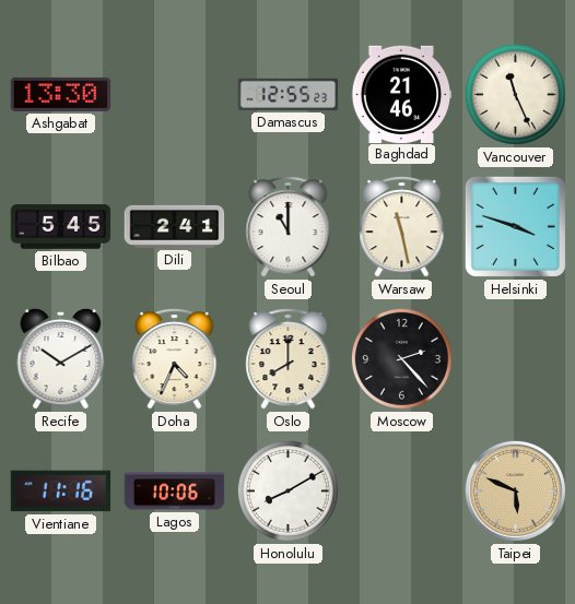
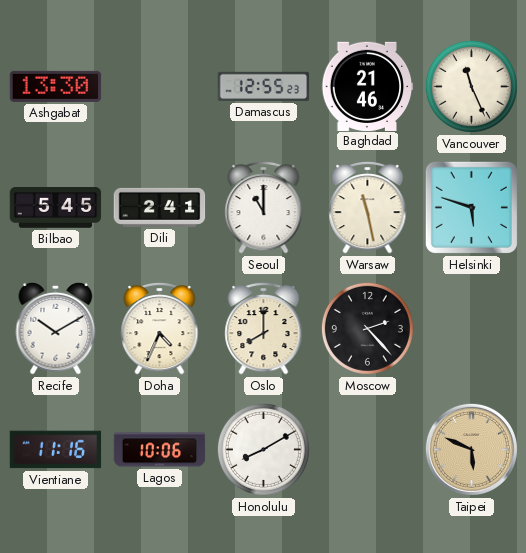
Helsinki: 3:48 -> 5:48 (471, 207)
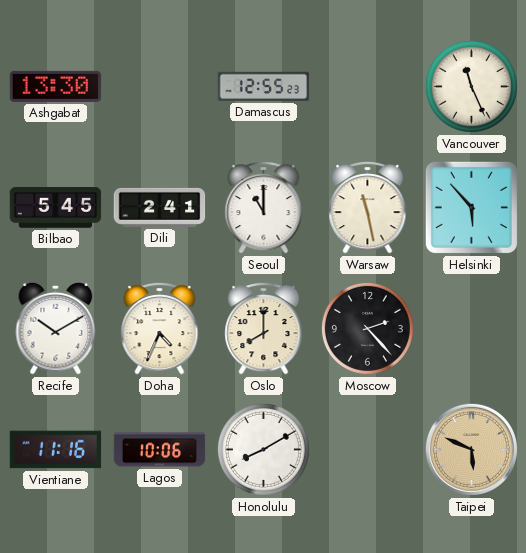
Baghdad: 21:46 -> none (367, 86)
Helsinki: 5:48 -> 5:53 (471, 207)
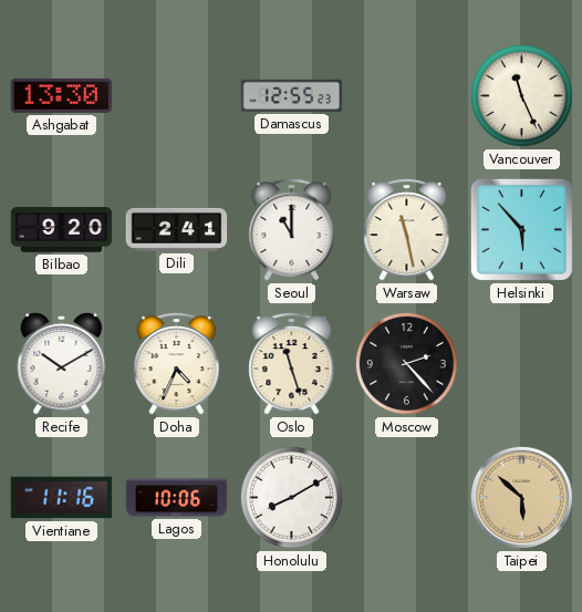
Bilbao: 5:45 -> 9:20 (62, 230)
Oslo: 8:00 -> 11:27 (292, 364)
Taipei: 5:49 -> 5:52 (521, 497)
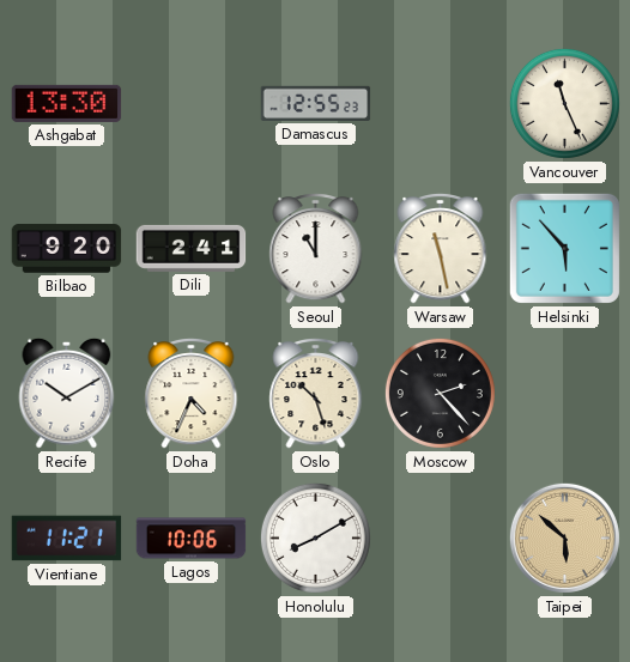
Oslo: 11:27 -> 10:27 (316, 394)
Vientiane: 11:16 -> 11:21 (67, 539)
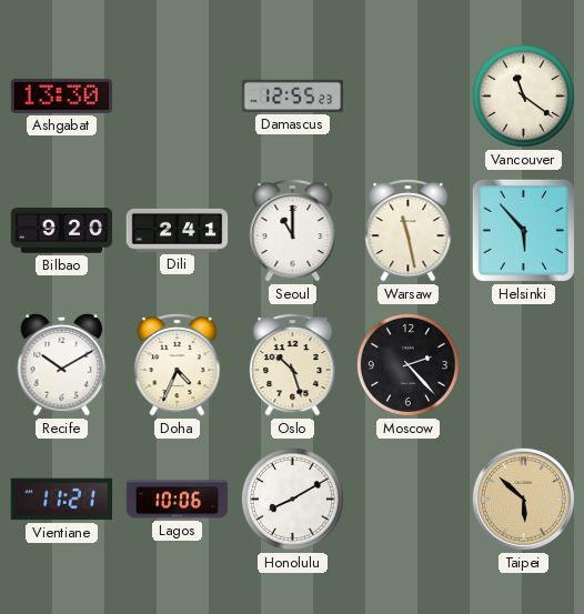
Vancouver: 11:26 -> 11:21 (523, 95)
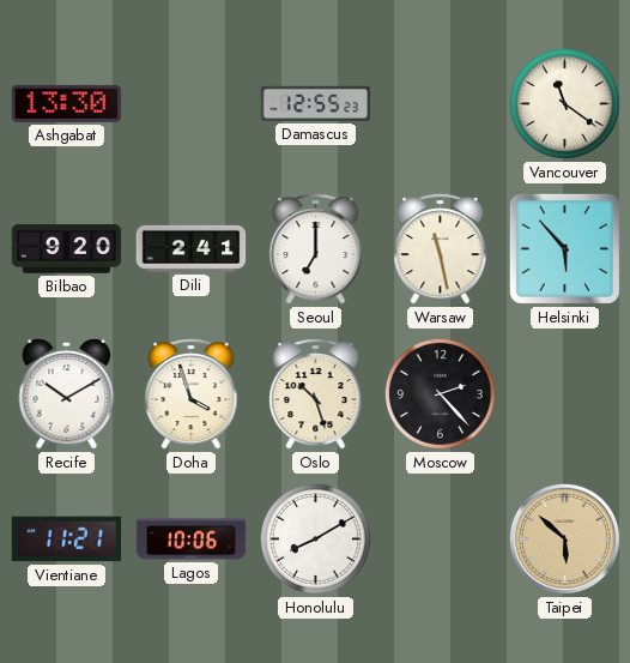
Seoul: 11:00 -> 7:00 (316, 249)
Doha: 4:34 -> 3:57 (192, 394)
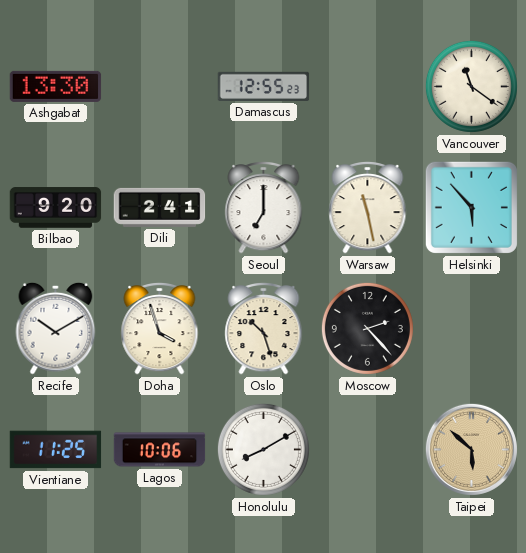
Vientiane: 11:21 -> 11:25 (56, 450)
